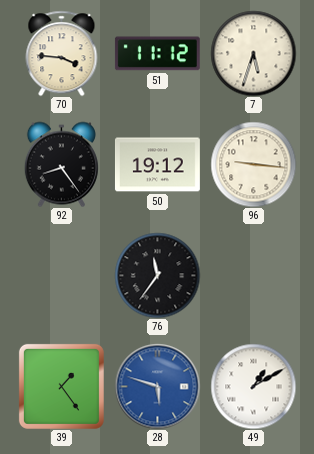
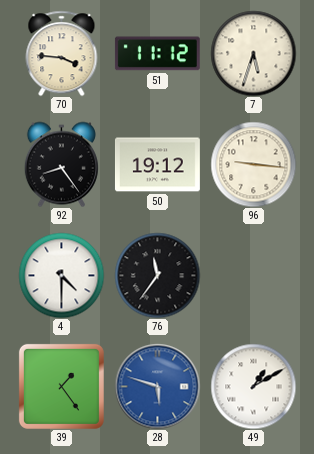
4: none -> 4:30 (61, 275)
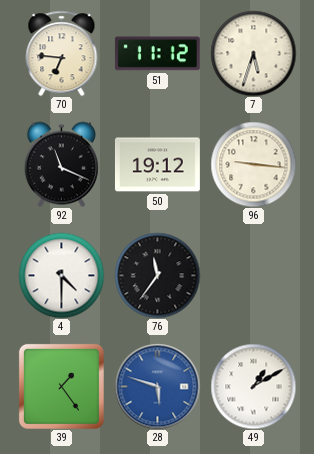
70: 3:46 -> 6:46 (62, 53)
92: 8:24 -> 11:19 (61, 164)
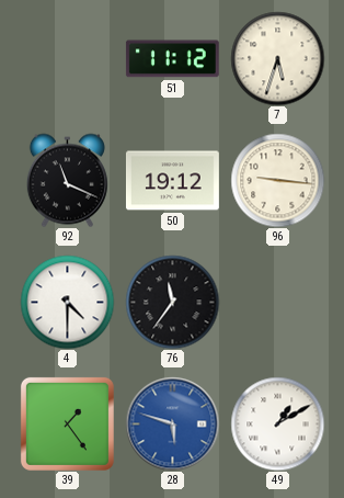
70: 6:46 -> none (62, 53)
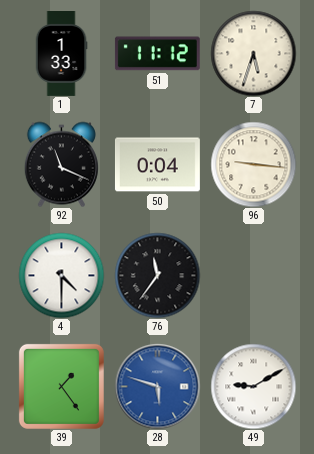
1: none -> 1:33 (61, 54)
50: 19:12 -> 0:04 (157, 165)
49: 1:10 -> 9:10 (253, 386)
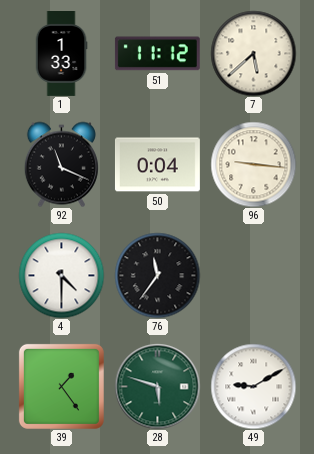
7: 5:33 -> 5:38 (253, 53)
28 dial: blue -> green (157, 386)
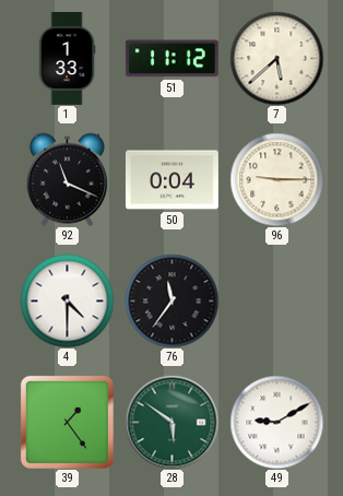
96: 9:16 -> 9:15 (276, 179)
28: 5:48 -> 5:51 (171, 422)
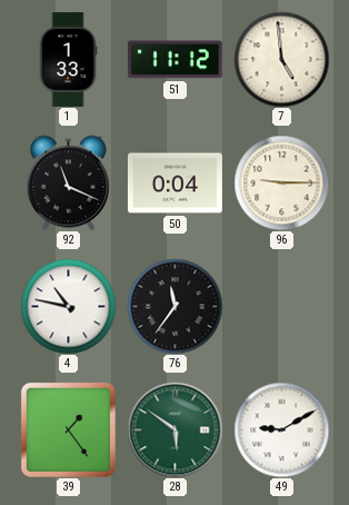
7: 5:38 -> 4:59 (281, 59)
4: 4:30 -> 10:47 (68, 306)
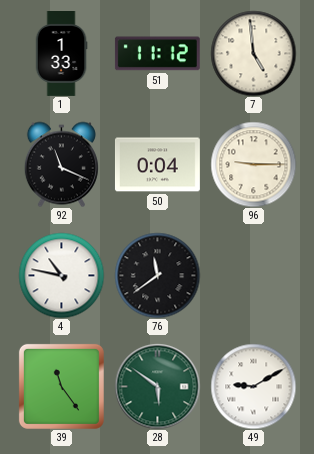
76: 11:36 -> 11:39 (157, 275)
39: 1:24 -> 11:24 (61, 386)
